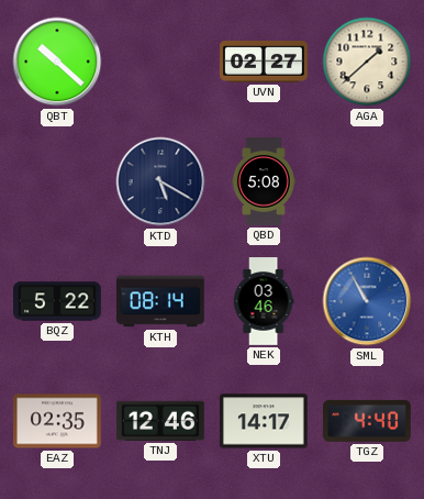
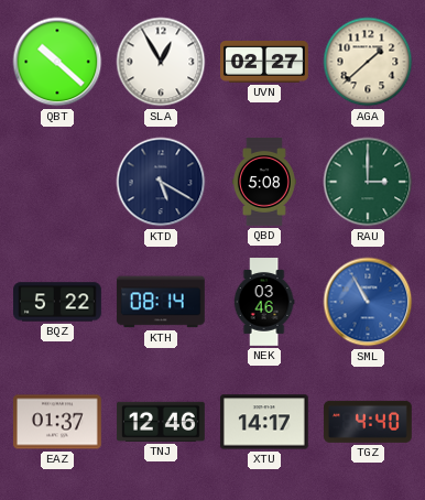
SLA: none -> 12:55 (161, 62)
RAU: none -> 3:00 (368, 182)
EAZ: 02:35 -> 01:37 (58, 422)
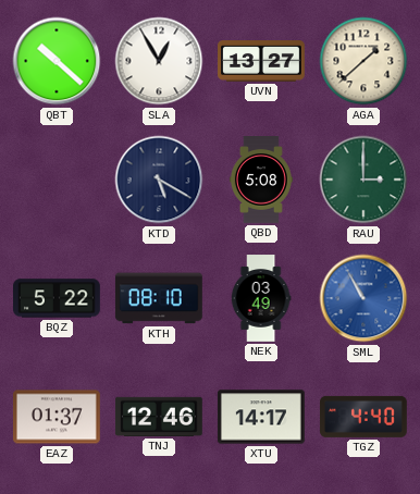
UVN: 02:27 -> 13:27 (262, 62)
KTH: 08:14 -> 08:10 (159, 298)
NEK: 03:46 -> 03:49 (261, 298)
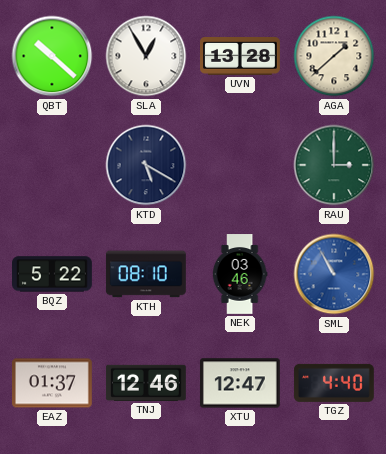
UVN: 13:27 -> 13:28 (241, 57)
QBD: 5:08 -> none (261, 181)
NEK: 03:49 -> 03:46 (240, 274)
XTU: 14:17 -> 12:47 (240, 383)
